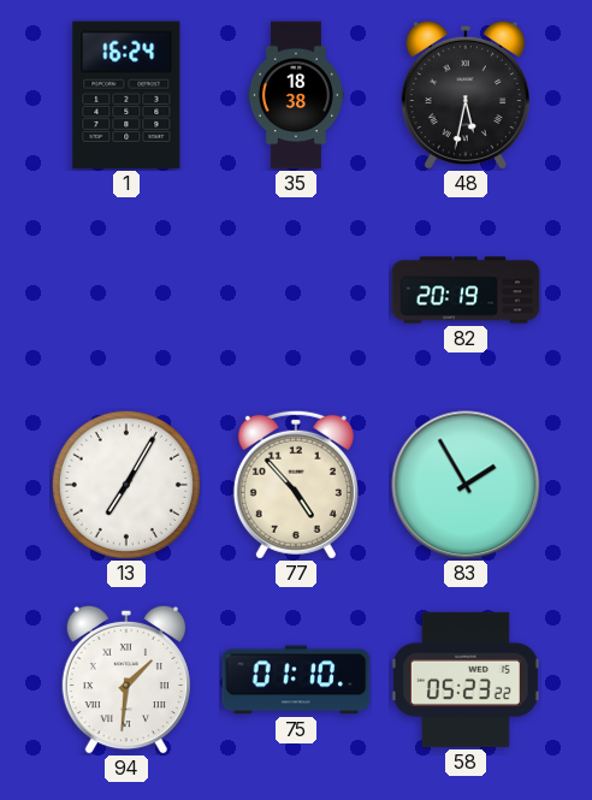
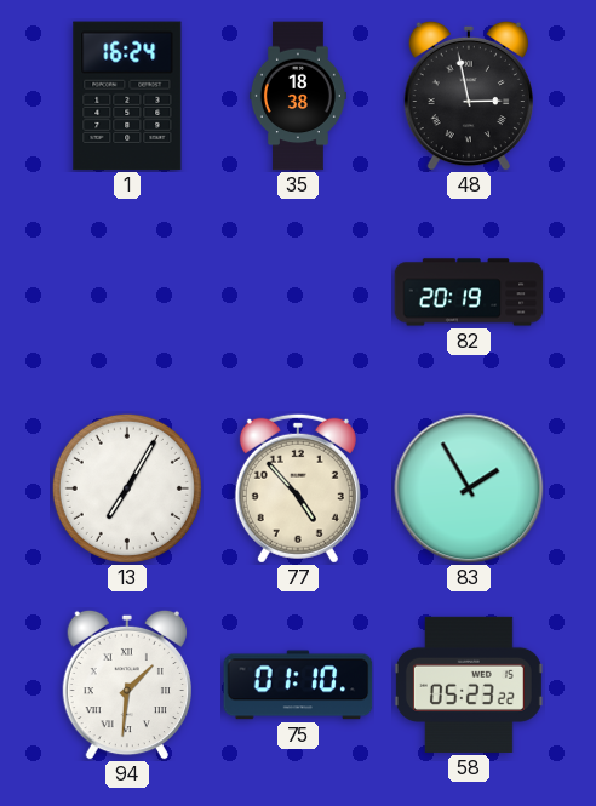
48: 5:32 -> 2:58 (469, 96)
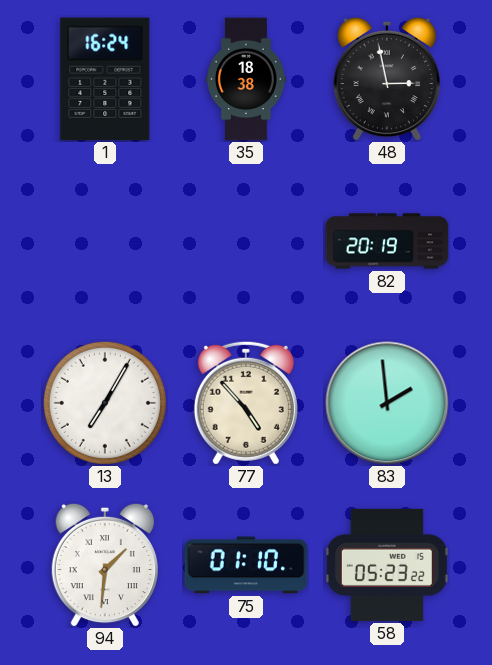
83: 1:55 -> 1:59 (387, 403)
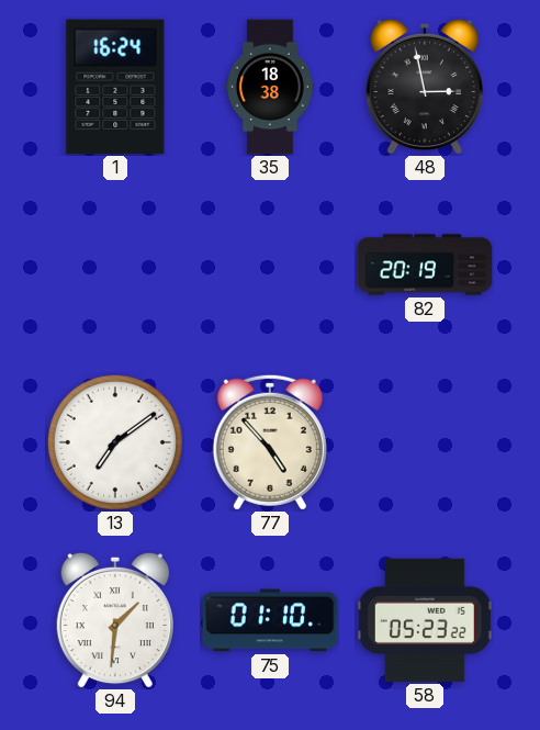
13: 7:05 -> 7:09 (115, 442)
83: 1:59 -> none (387, 403)
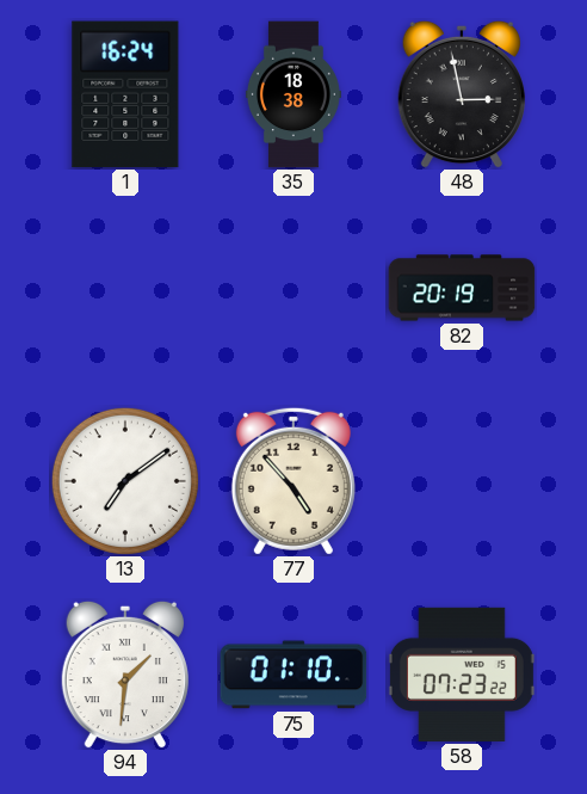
58: 05:23 -> 07:23 (462, 675)
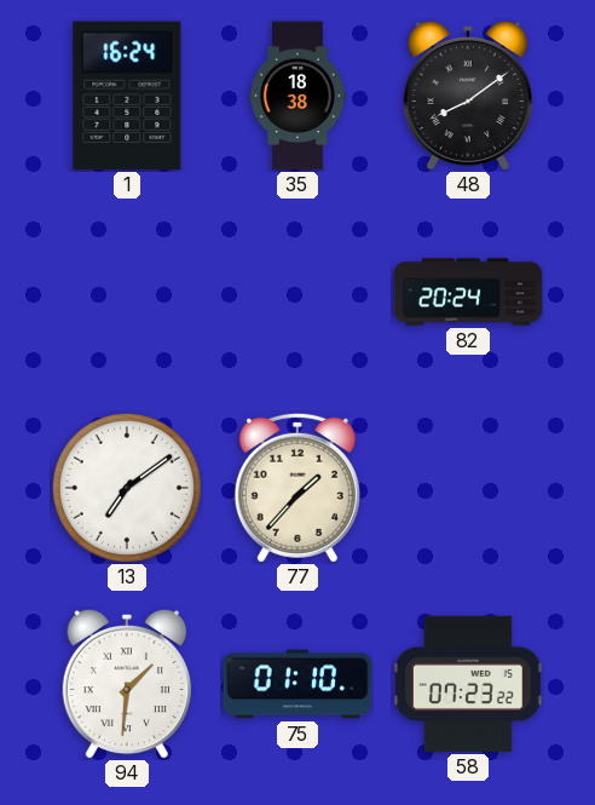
48: 2:58 -> 8:09 (468, 96)
82: 20:19 -> 20:24 (468, 292)
77: 4:53 -> 1:37 (297, 488)
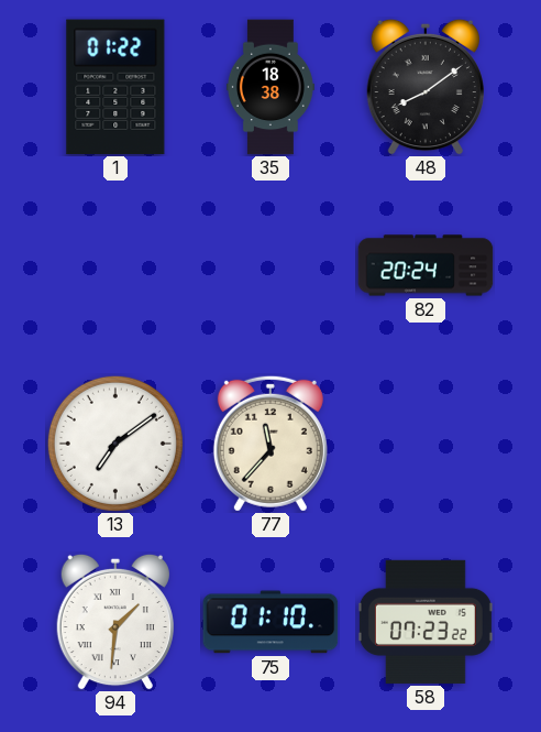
1: 16:24 -> 01:22 (115, 87)
77: 1:37 -> 11:37 (270, 444)
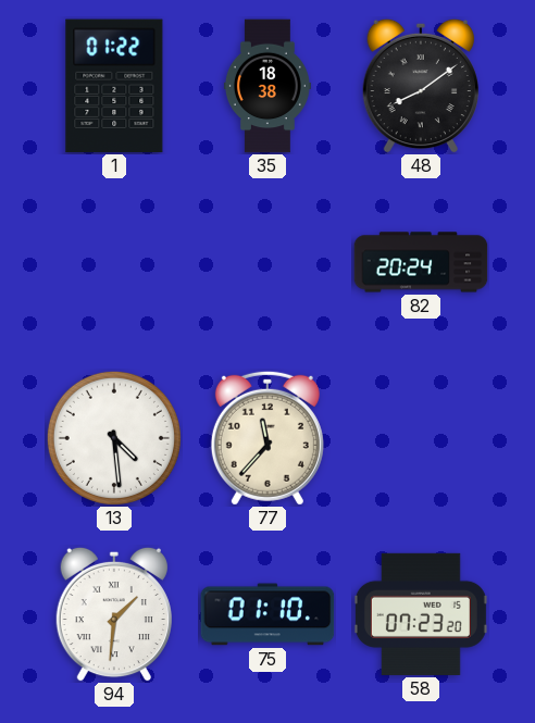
13: 7:09 -> 4:29 (114, 438)
58: 07:23:22 -> 07:23:20 (421, 614)
